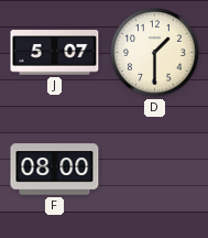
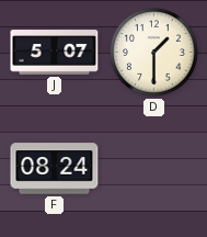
F: 08:00 -> 08:24 (55, 169)
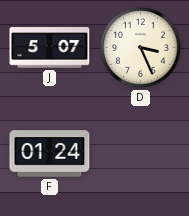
D: 1:30 -> 3:26 (141, 48)
F: 08:24 -> 01:24 (50, 154)
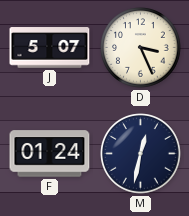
M: none -> 12:32 (141, 154)
